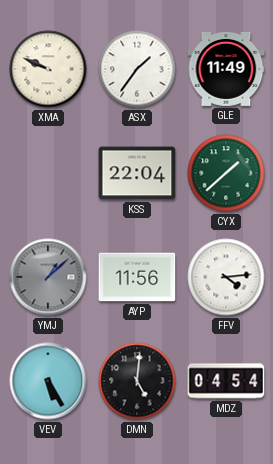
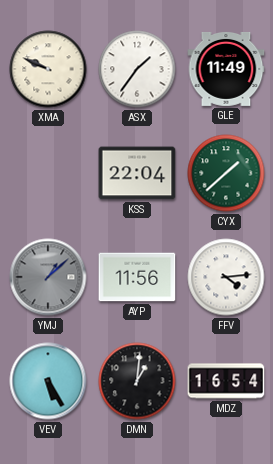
DMN: 5:01 -> 1:01 (137, 381)
MDZ: 04:54 -> 16:54 (226, 381)
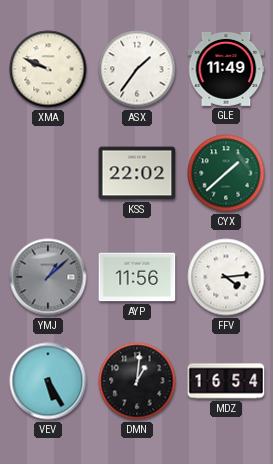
KSS: 22:04 -> 22:02 (137, 173)
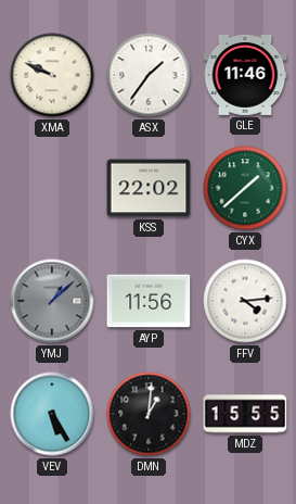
GLE: 11:49 -> 11:46 (245, 75)
MDZ: 16:54 -> 15:55 (245, 414)
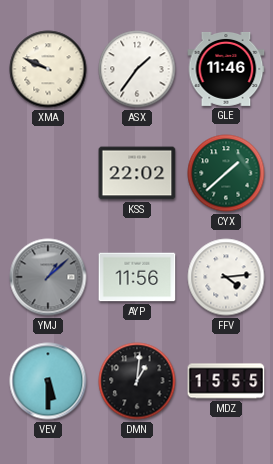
VEV: 5:25 -> 5:30 (48, 381)
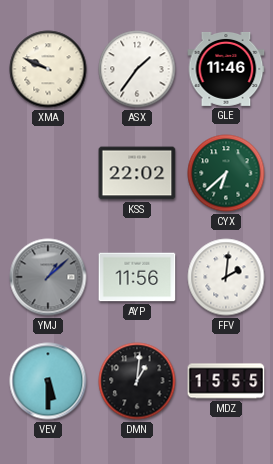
CYX: 1:38 -> 6:38 (226, 173)
FFV: 4:14 -> 2:01 (226, 277)
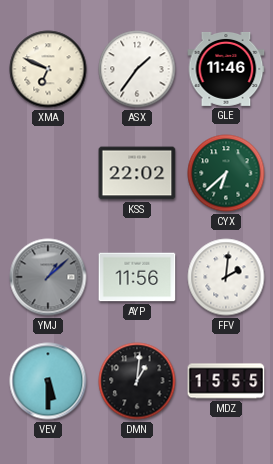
XMA: 9:49 -> 6:49 (48, 69)
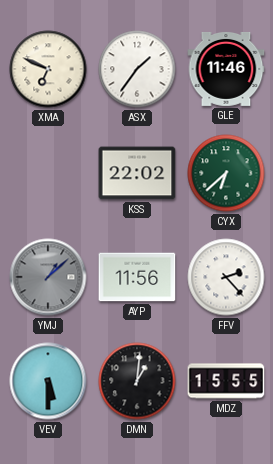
FFV: 2:01 -> 2:23 (226, 277)
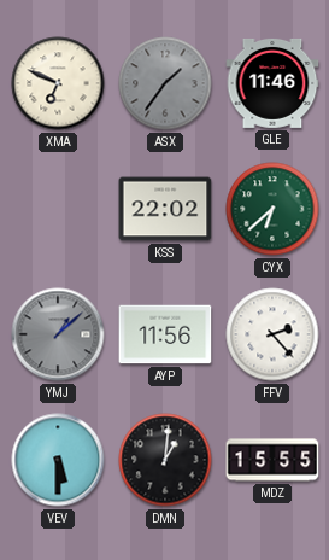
ASX dial: white -> grey (165, 83)
